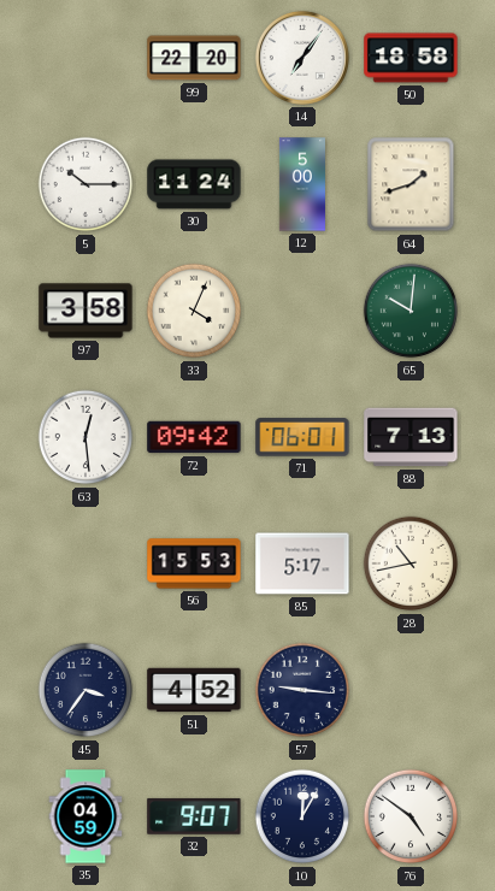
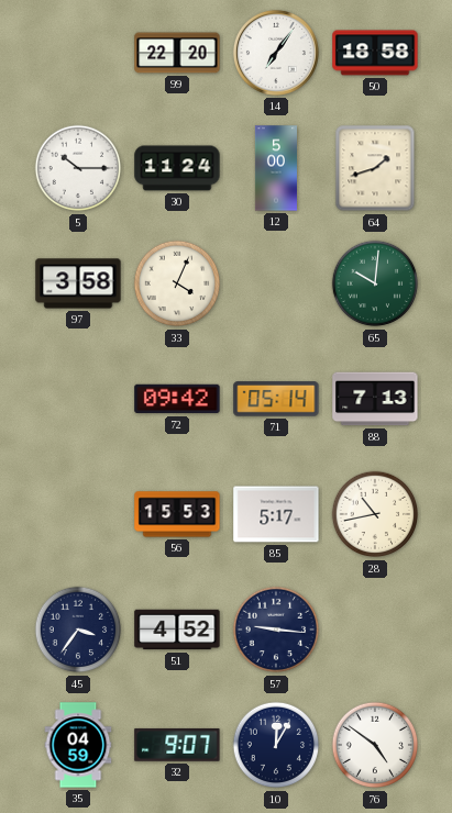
63: 12:29 -> none (86, 437)
71: 06:01 -> 05:14 (276, 399)
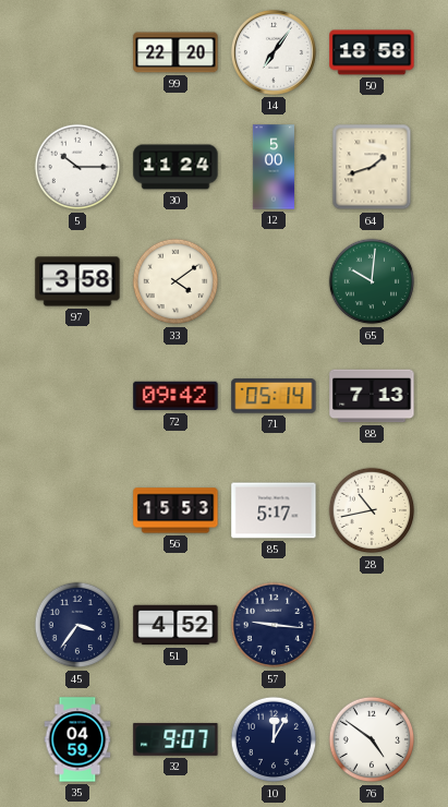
33: 4:04 -> 4:09 (175, 281)
